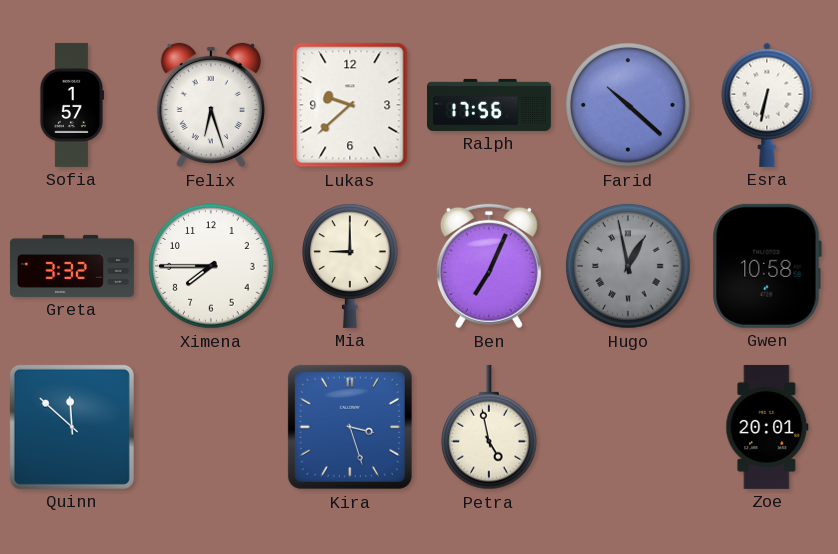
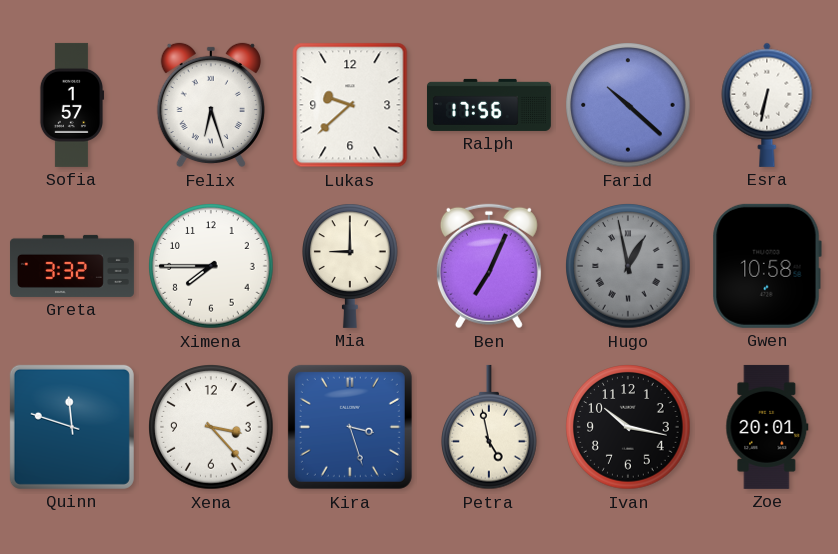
Quinn: 11:52 -> 11:48 (72, 427)
Xena: none -> 3:23 (211, 427)
Ivan: none -> 10:17 (628, 427)
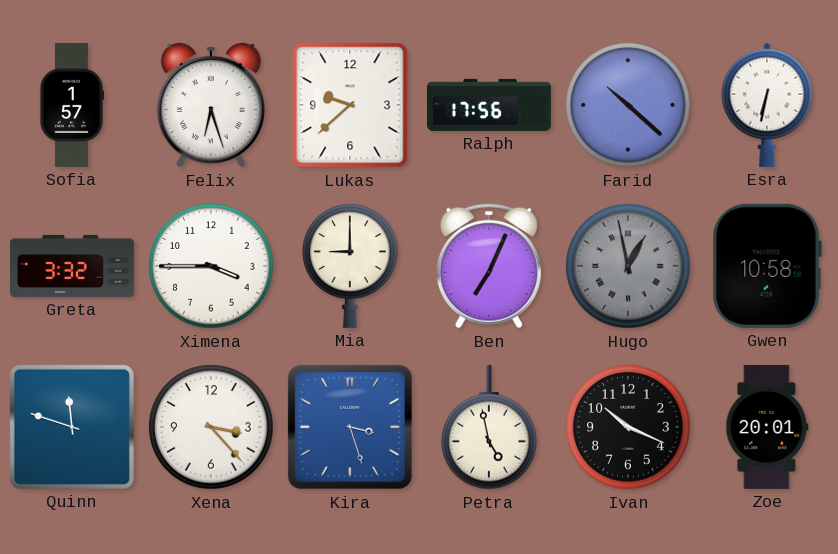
Ximena: 7:45 -> 3:45 (211, 266)
Ivan: 10:17 -> 10:19 (628, 427)
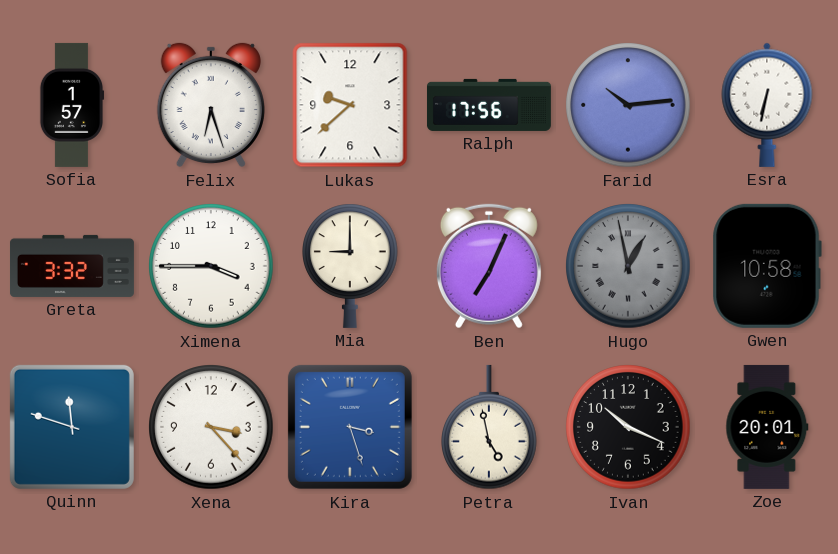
Farid: 10:22 -> 10:14 (628, 105)
